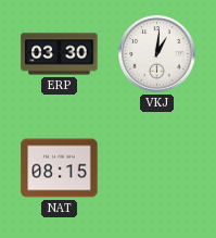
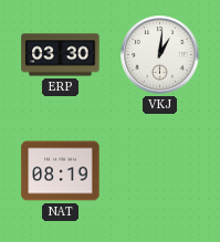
NAT: 08:15 -> 08:19 (61, 171)
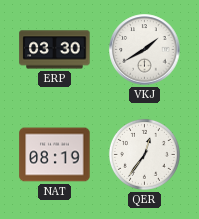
VKJ: 1:01 -> 1:40 (145, 50)
QER: none -> 12:36 (144, 154)
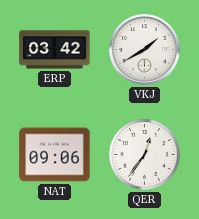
ERP: 03:30 -> 03:42 (55, 50)
NAT: 08:19 -> 09:06 (55, 155)
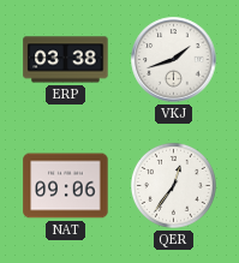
ERP: 03:42 -> 03:38 (66, 60)
VKJ: 1:40 -> 1:42 (174, 60)
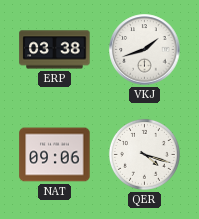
QER: 12:36 -> 4:18 (144, 154)
